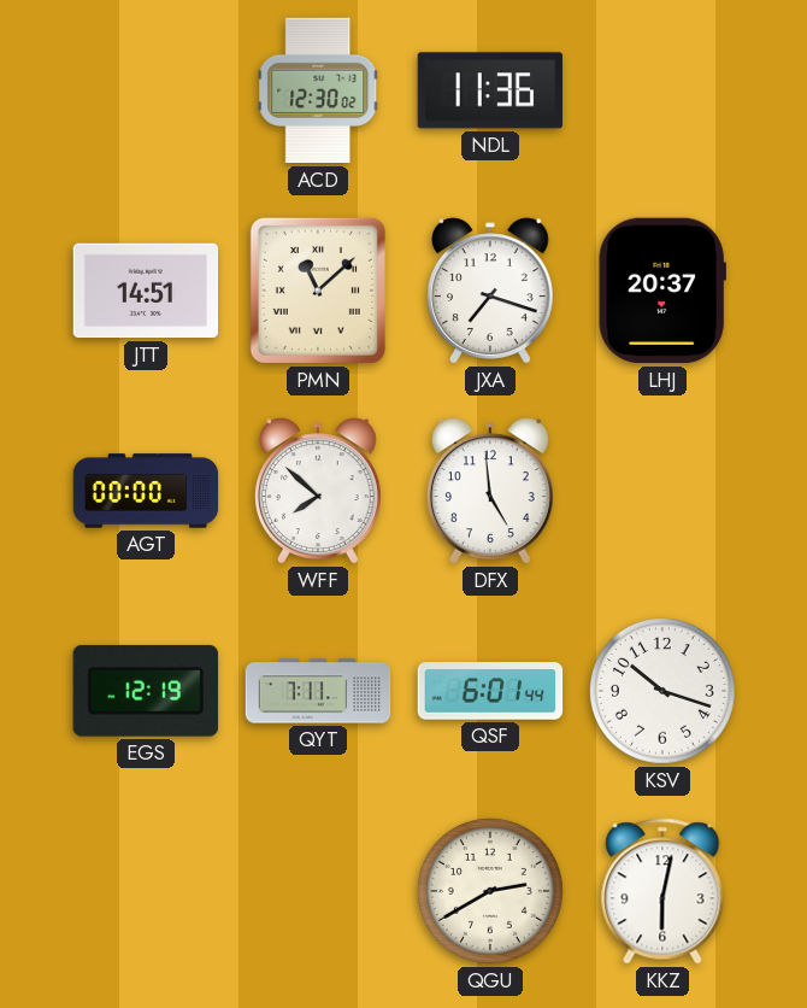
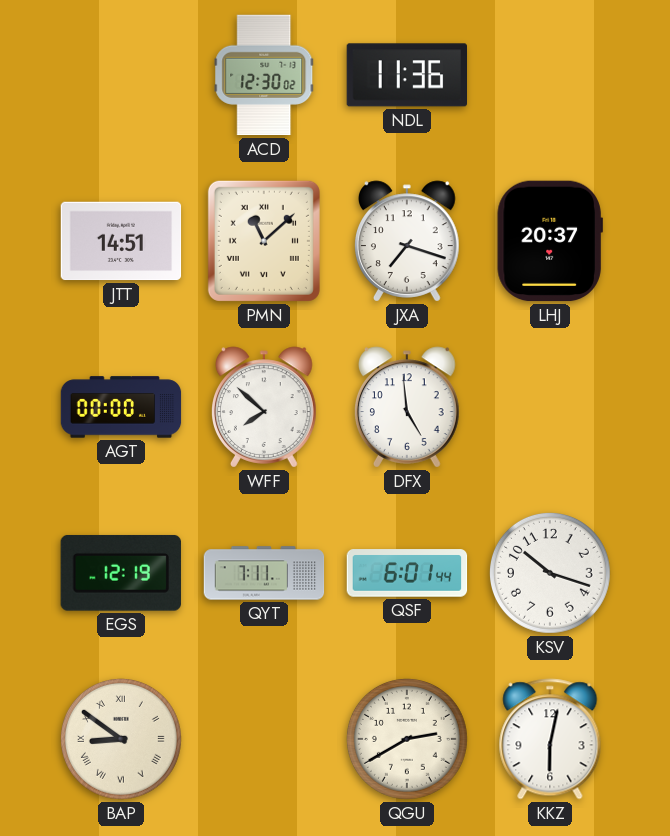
BAP: none -> 8:51 (121, 739)
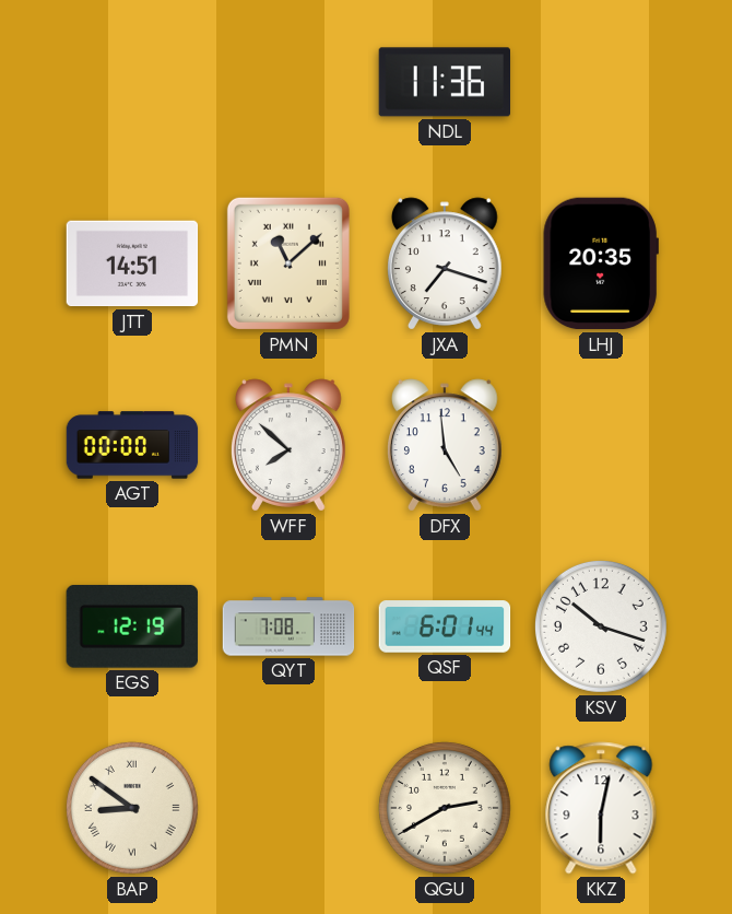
ACD: 12:30 -> none (264, 75)
LHJ: 20:37 -> 20:35 (601, 263)
QYT: 7:11 -> 7:08 (288, 626)
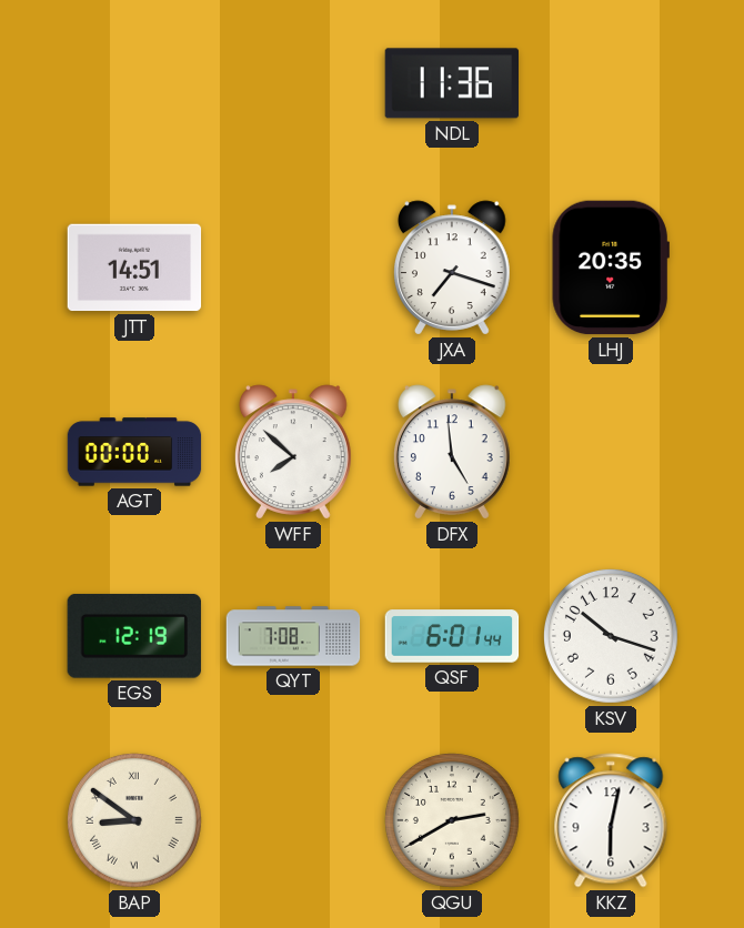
PMN: 11:08 -> none (288, 263)
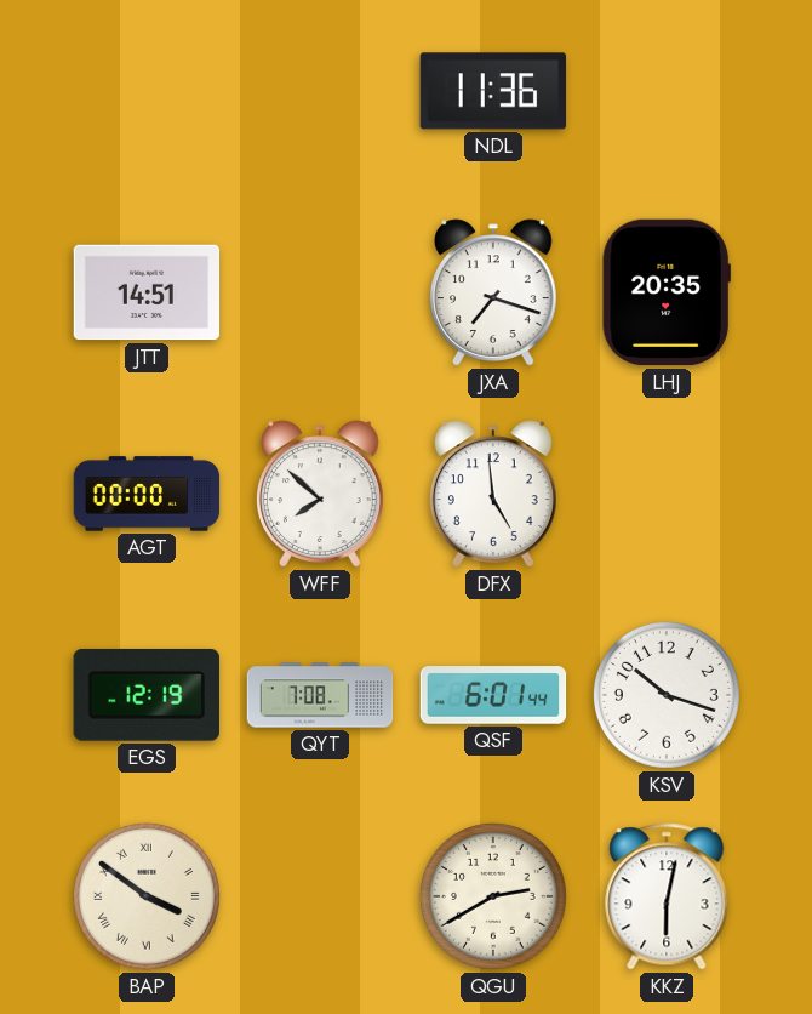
BAP: 8:51 -> 3:51 (147, 896)
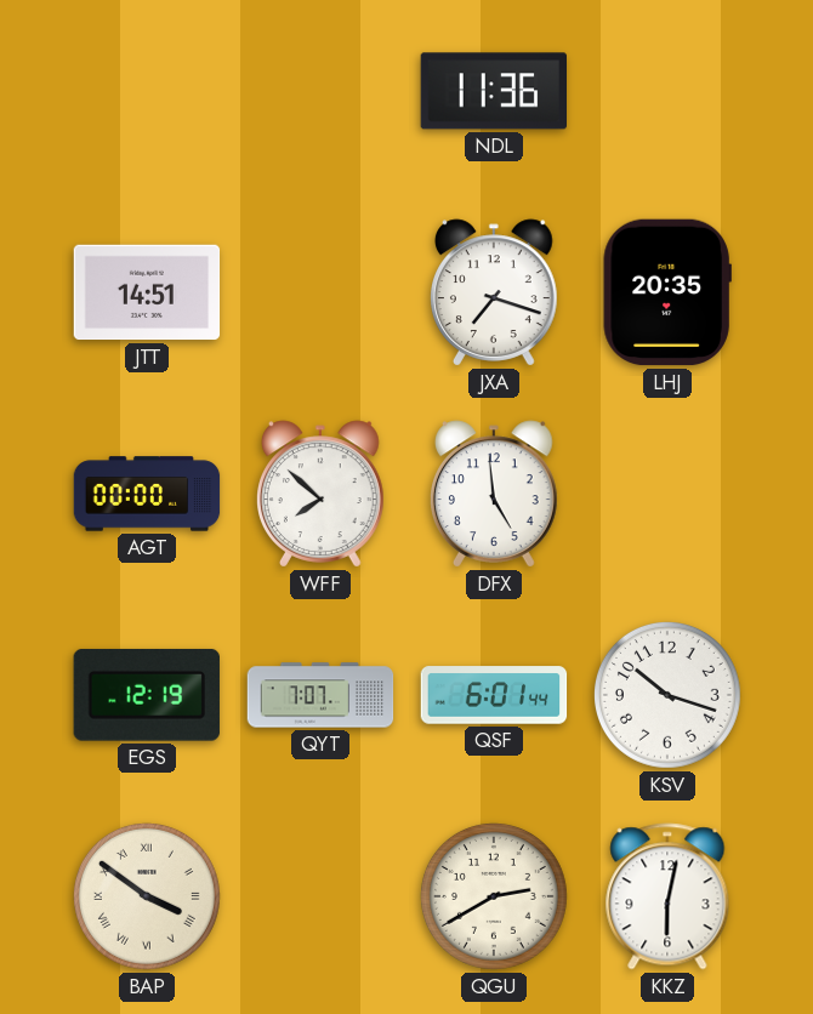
QYT: 7:08 -> 7:07 (320, 695)
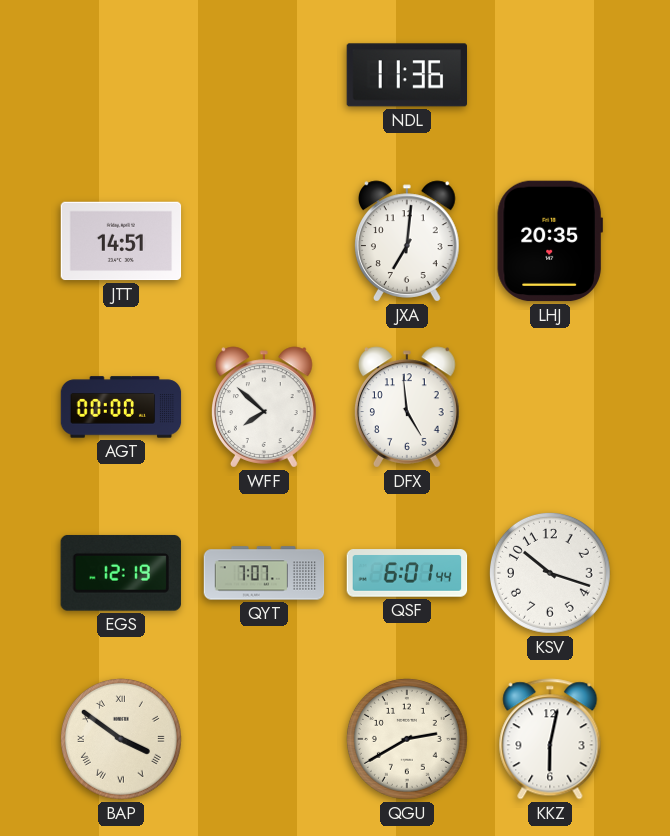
JXA: 7:18 -> 7:01 (408, 241)
